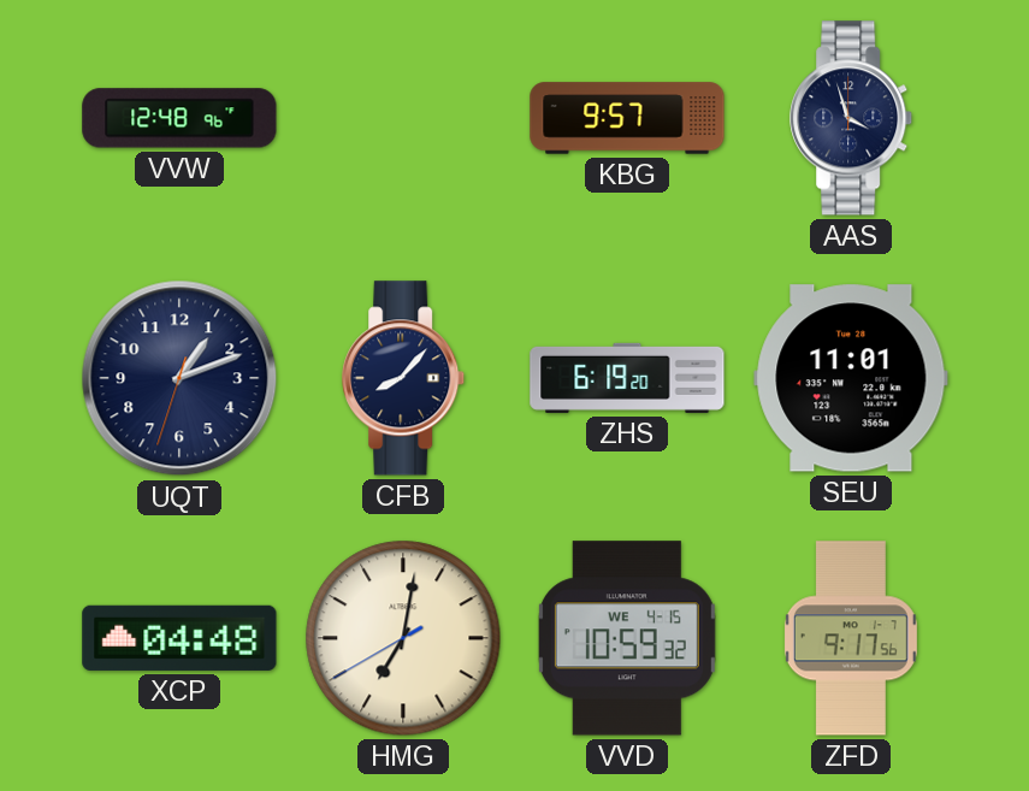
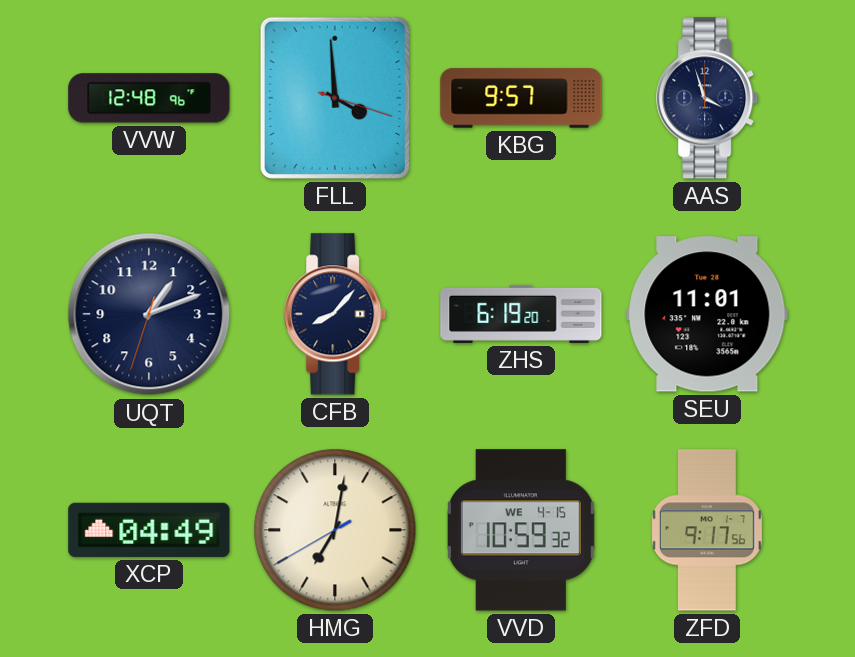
FLL: none -> 3:59 (335, 98)
XCP: 04:48 -> 04:49 (149, 530)
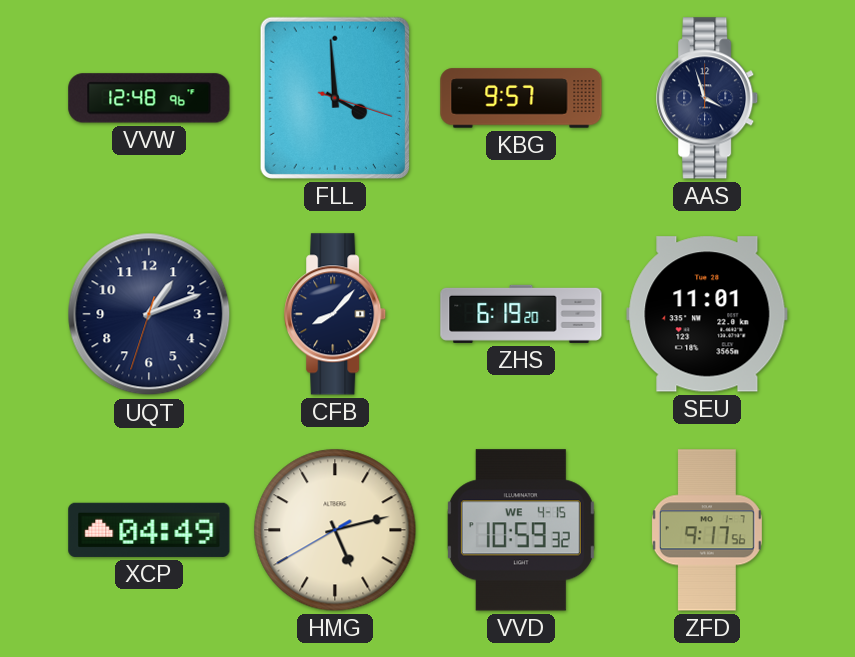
HMG: 7:01 -> 5:12 (335, 530)
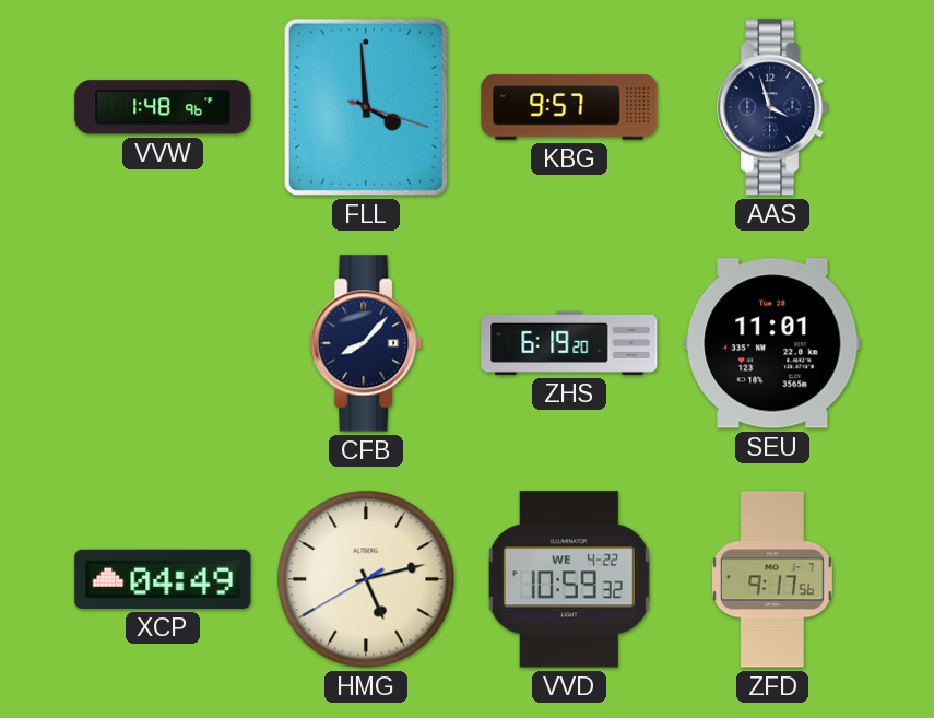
VVW: 12:48 -> 1:48 (163, 107)
UQT: 1:11 -> none (149, 314)
VVD date: WE 4-15 -> WE 4-22 (569, 579)
